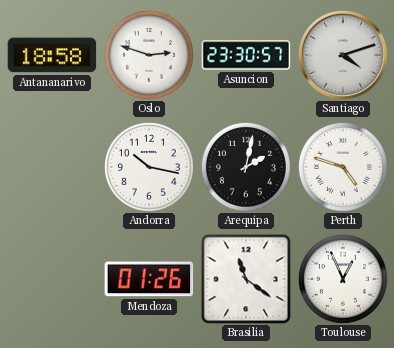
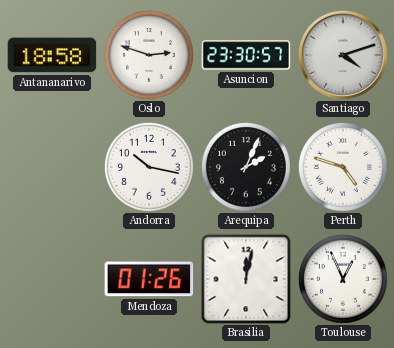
Arequipa: 2:02 -> 2:04 (246, 167)
Brasilia: 11:21 -> 12:02 (246, 279)
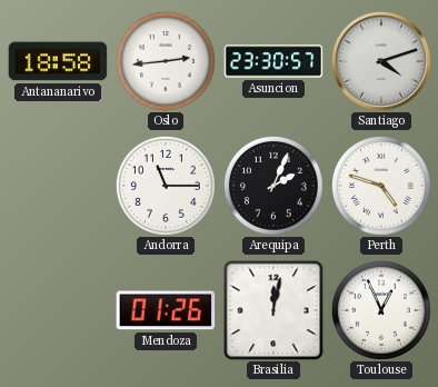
Oslo: 2:48 -> 2:44 (166, 61)
Andorra: 10:17 -> 11:15 (166, 186)
